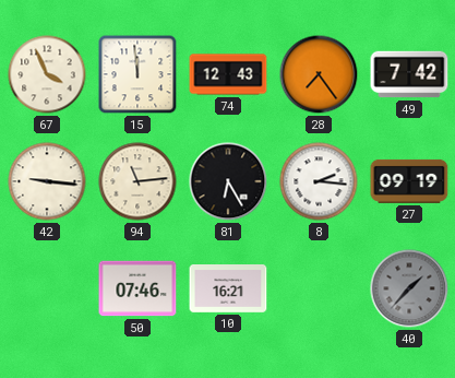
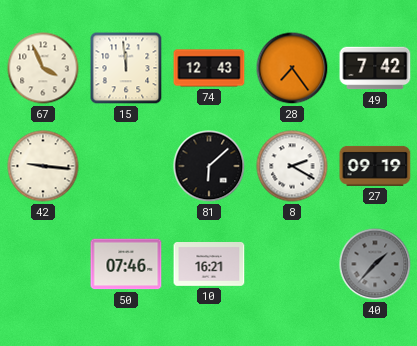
94: 11:14 -> none (137, 181)
81: 6:25 -> 6:08 (209, 166)
8: 2:16 -> 2:20 (292, 166)
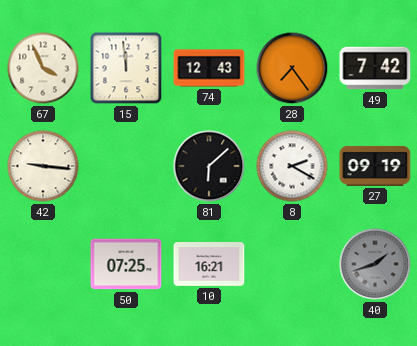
50: 07:46 -> 07:25 (126, 264)
40: 1:37 -> 1:42 (375, 264)
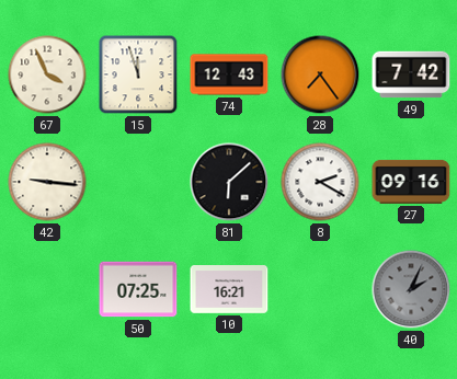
15: 11:59 -> 11:57 (138, 74)
27: 09:19 -> 09:16 (411, 182)
40: 1:42 -> 2:04 (411, 289)
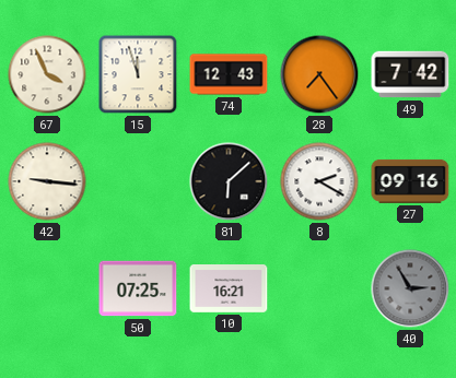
40: 2:04 -> 2:55 (410, 288)
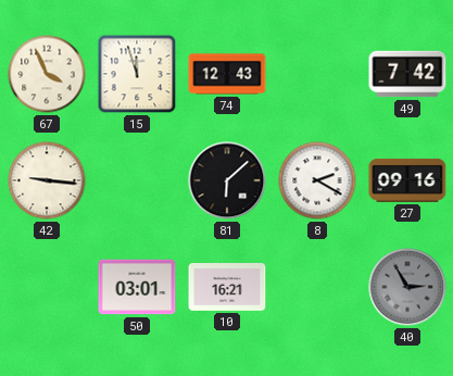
28: 7:24 -> none (319, 74)
50: 07:25 -> 03:01 (137, 287)
